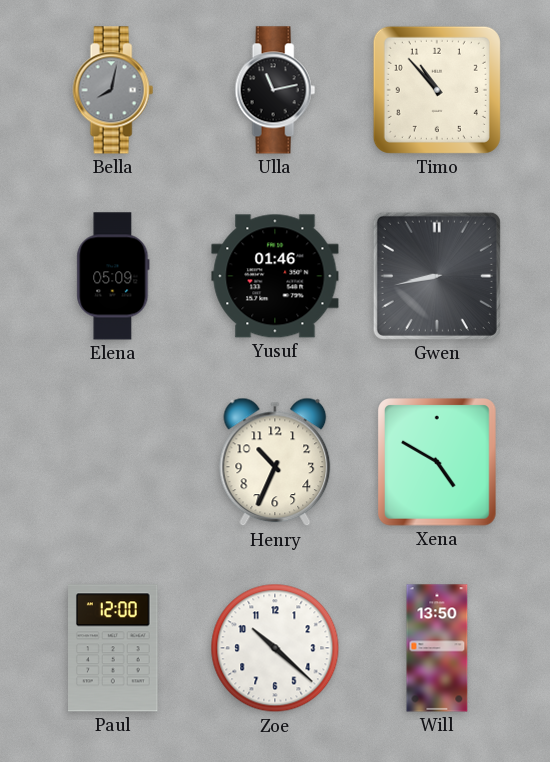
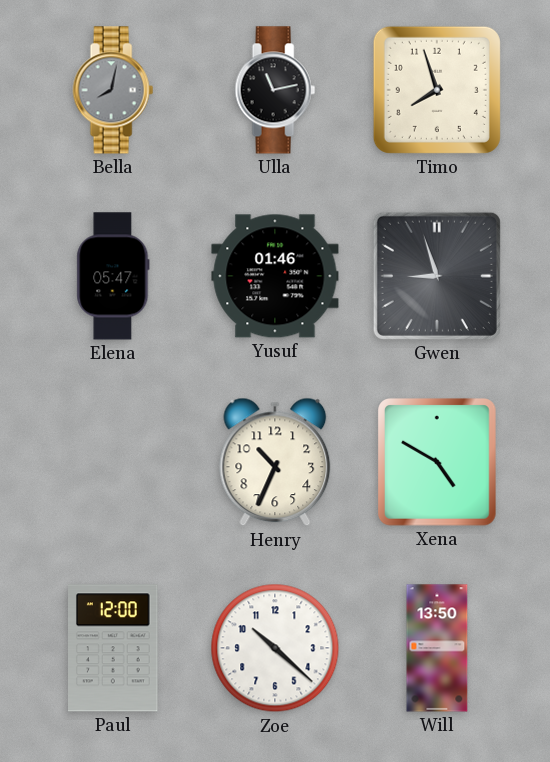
Timo: 10:53 -> 7:57 (437, 90)
Elena: 05:09 -> 05:47 (113, 276)
Gwen: 8:43 -> 8:57 (437, 276)
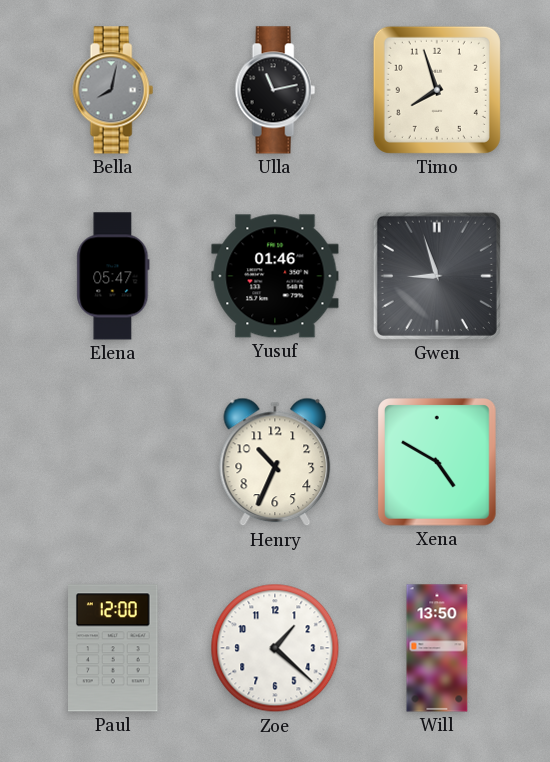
Zoe: 10:22 -> 1:22 (275, 648)
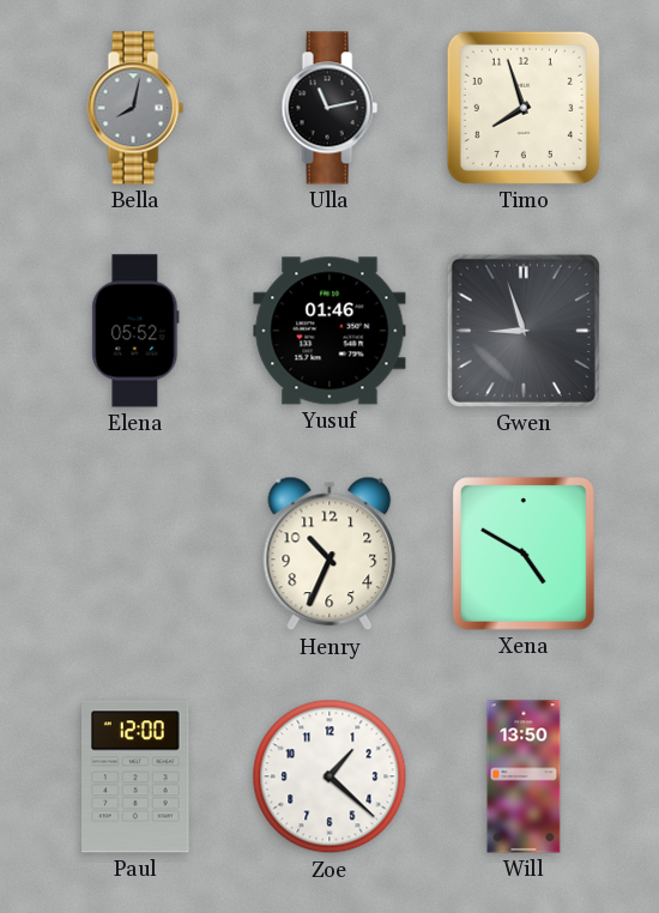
Elena: 05:47 -> 05:52 (135, 331)
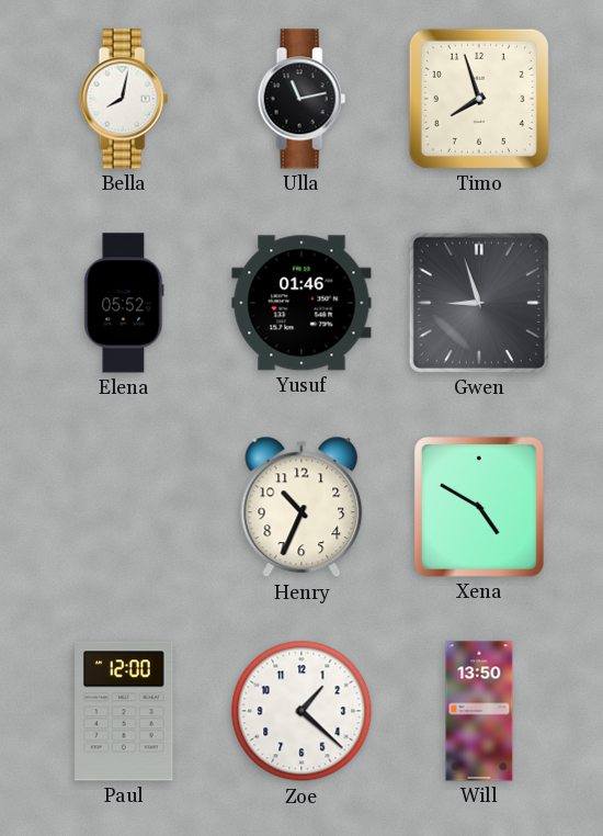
Bella dial: grey -> white (124, 99)
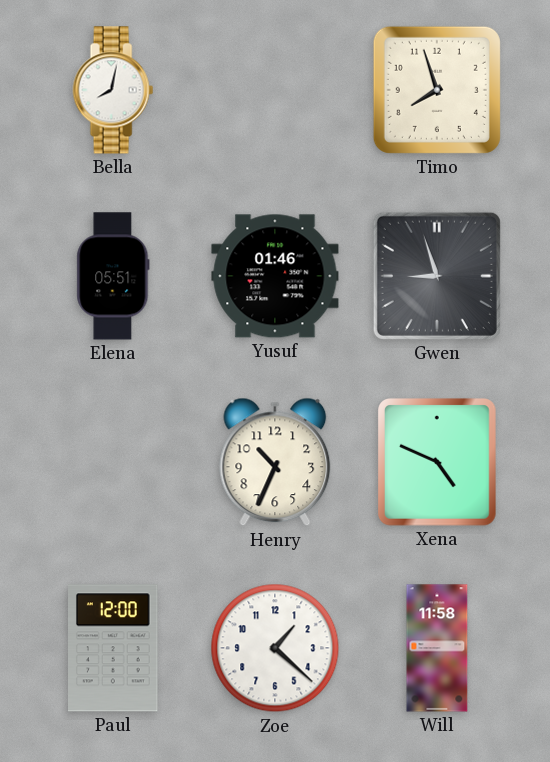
Ulla: 11:13 -> none (301, 99)
Elena: 05:52 -> 05:51 (113, 276)
Xena: 4:50 -> 4:49 (438, 463)
Will: 13:50 -> 11:58 (437, 648)
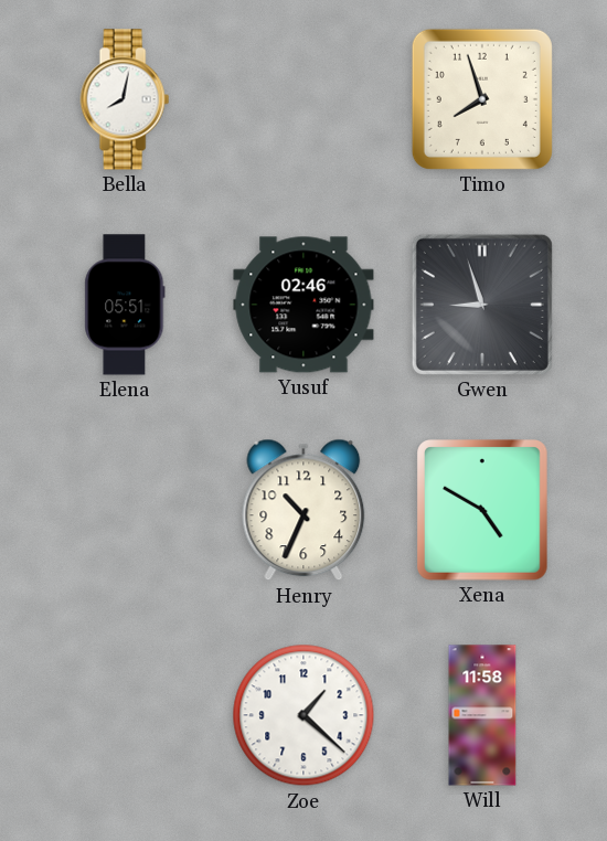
Yusuf: 01:46 -> 02:46 (303, 305)
Xena: 4:49 -> 4:50 (483, 511)
Paul: 12:00 -> none (114, 648)
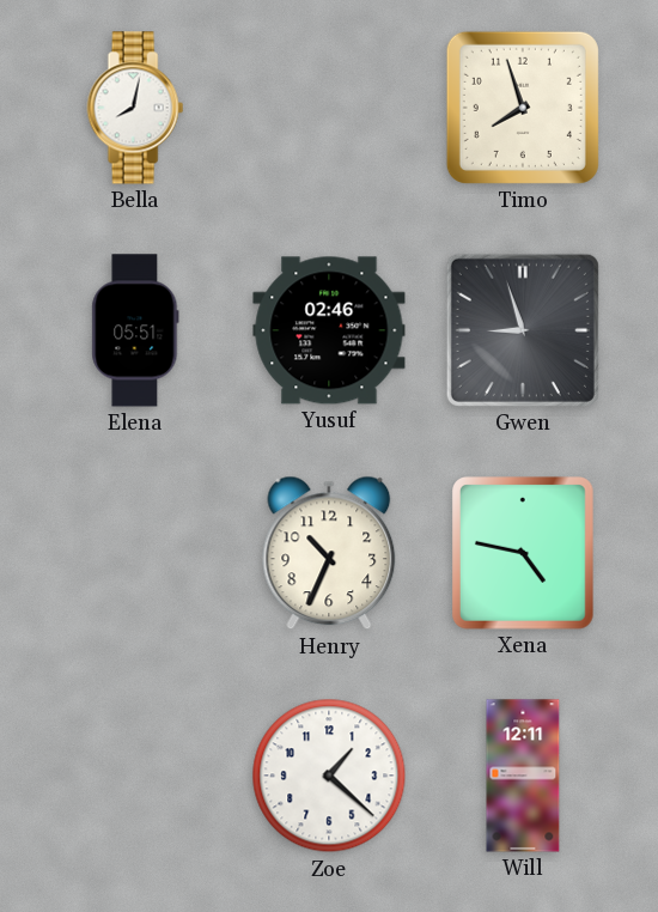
Xena: 4:50 -> 4:47 (524, 554)
Will: 11:58 -> 12:11 (523, 776)
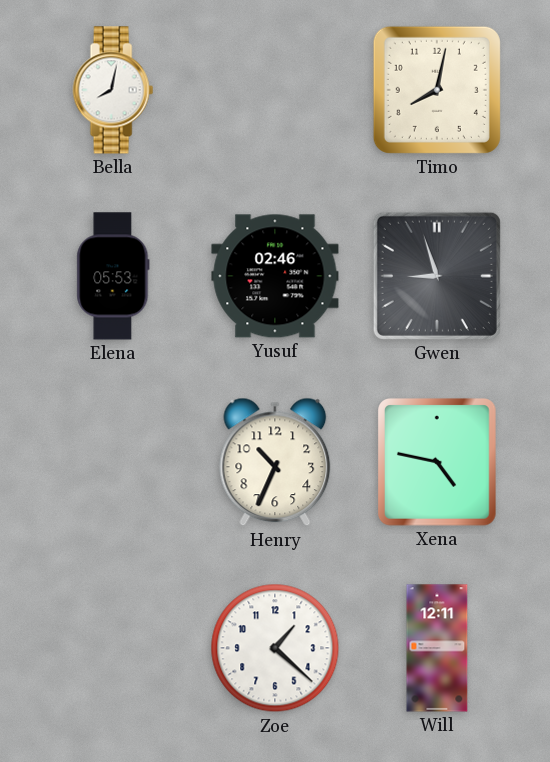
Timo: 7:57 -> 8:02 (437, 90)
Elena: 05:51 -> 05:53 (113, 276)
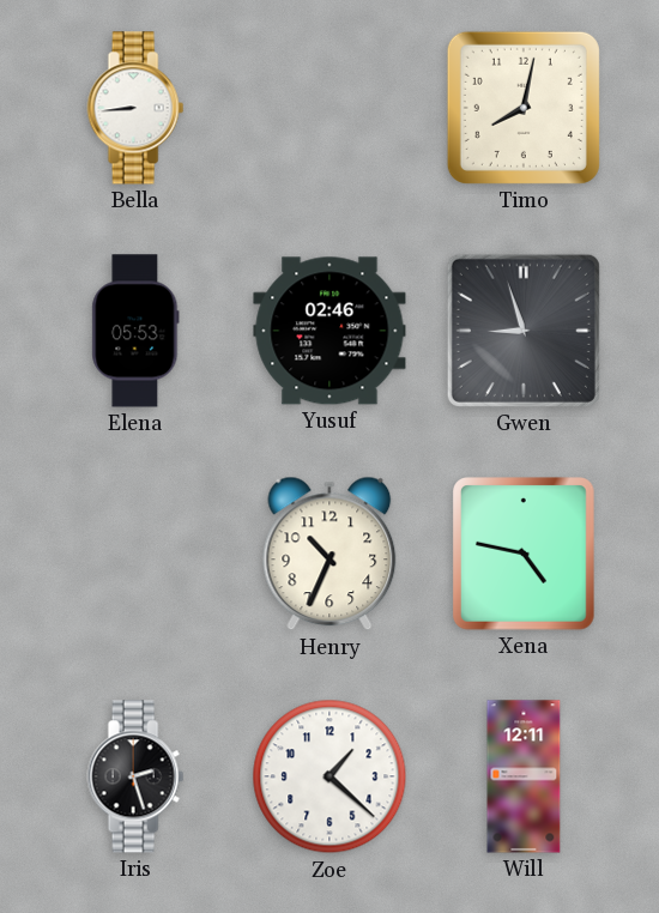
Bella: 8:02 -> 8:44 (135, 108)
Iris: none -> 2:27 (135, 776)
